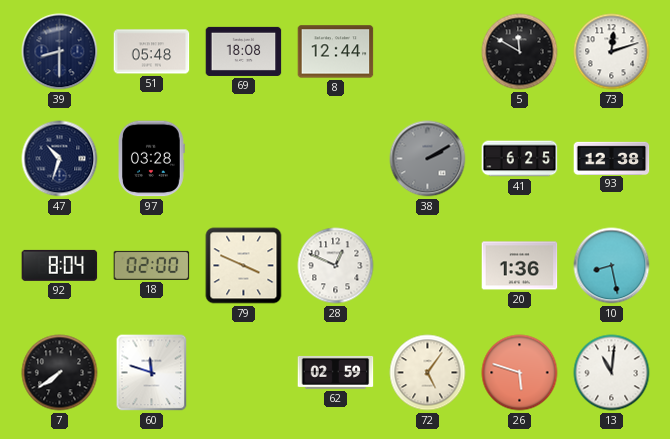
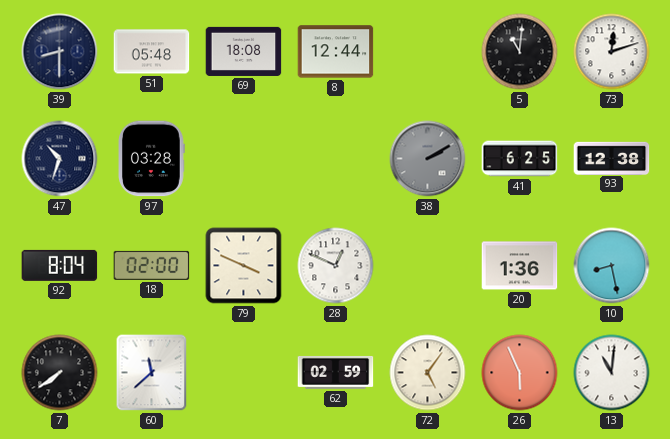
5: 11:50 -> 11:01 (520, 52)
60: 11:48 -> 11:38 (152, 373)
26: 5:48 -> 5:56 (520, 373)
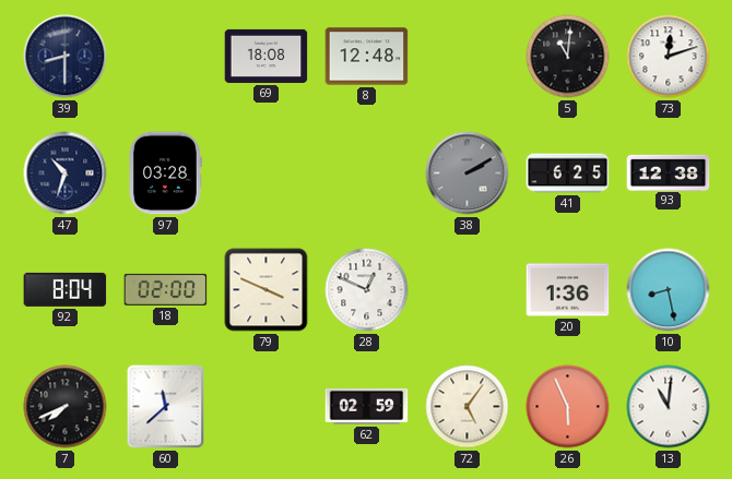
51: 05:48 -> none (152, 52)
8: 12:44 -> 12:48 (367, 57)
7: 7:39 -> 7:41 (66, 407)
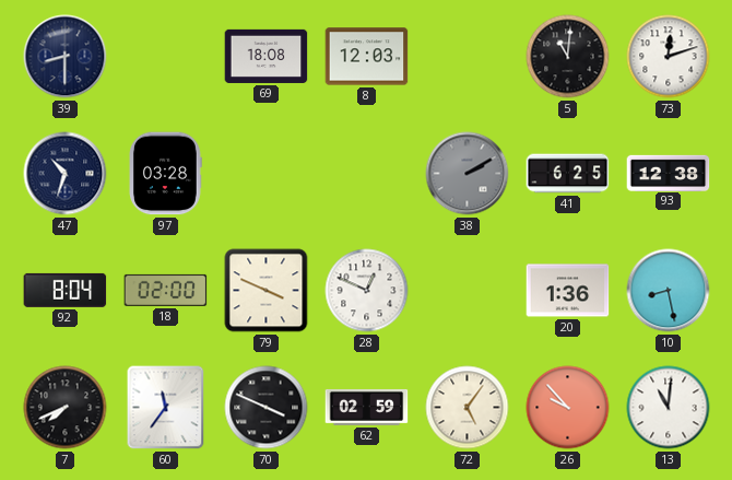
8: 12:48 -> 12:03 (367, 57)
60: 11:38 -> 11:36 (166, 408)
70: none -> 3:49 (267, 408)
26: 5:56 -> 9:53 (568, 408)
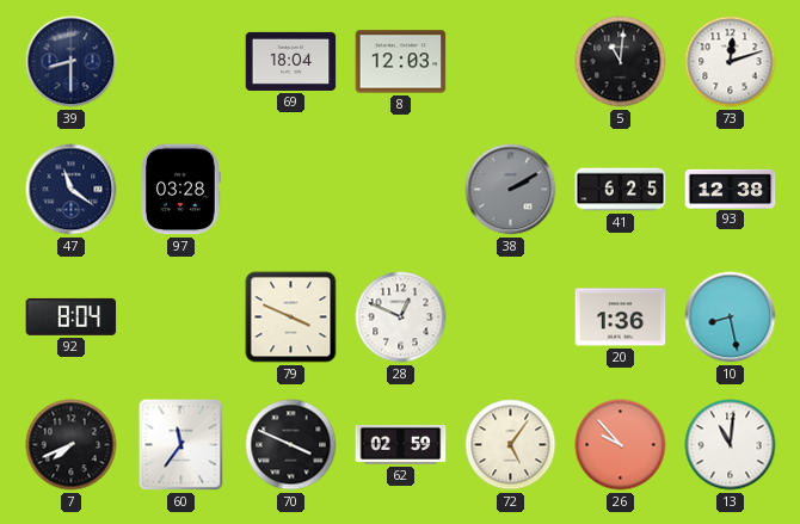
69: 18:08 -> 18:04 (291, 61)
47: 10:33 -> 11:21 (72, 190)
18: 02:00 -> none (166, 290)
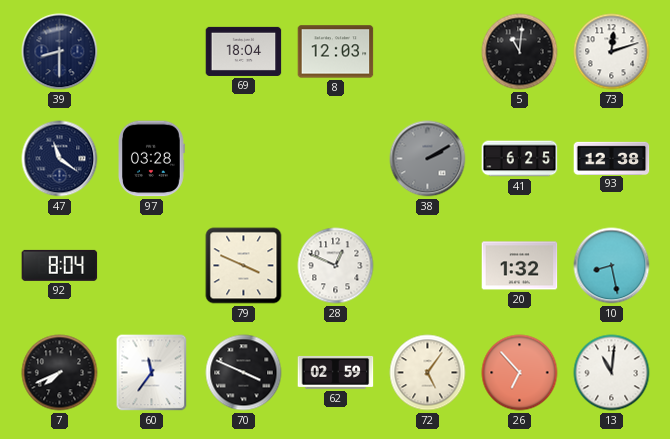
20: 1:36 -> 1:32 (520, 266)
26: 9:53 -> 6:53 (520, 373)
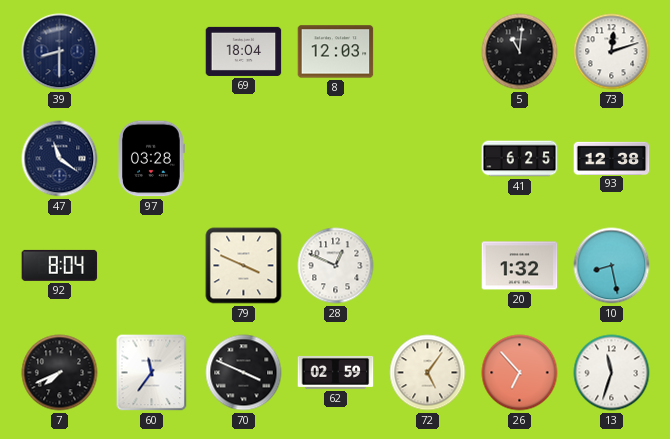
38: 2:10 -> none (428, 159)
13: 11:01 -> 11:33 (612, 373)
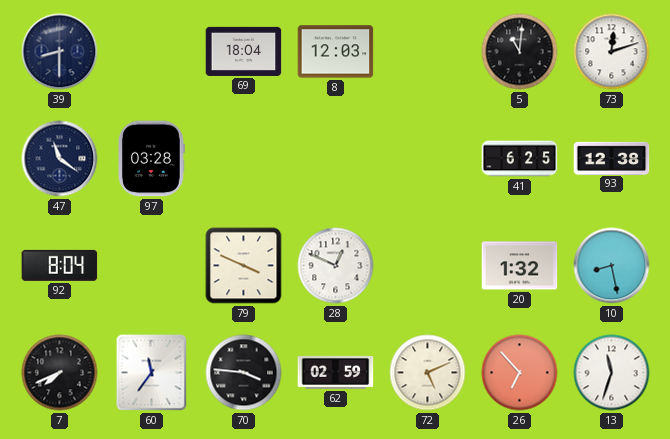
70: 3:49 -> 3:46 (244, 373)
72: 5:06 -> 5:11 (428, 373)
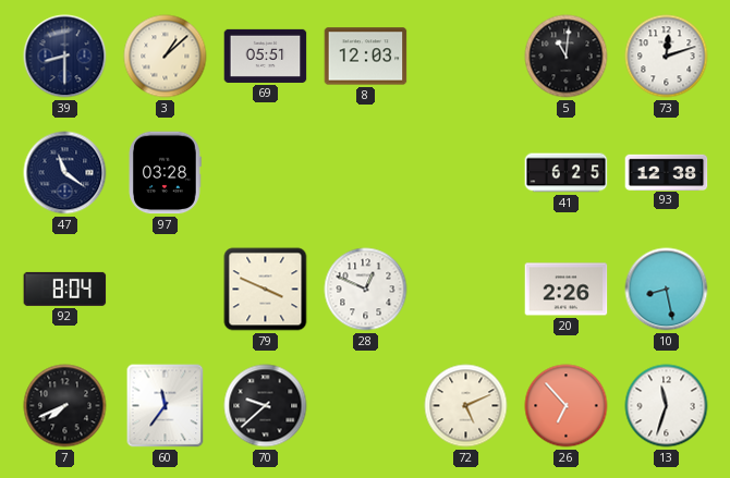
3: none -> 1:08 (166, 57)
69: 18:04 -> 05:51 (266, 56)
20: 1:32 -> 2:26 (567, 290)
70: 3:46 -> 9:38 (266, 406)
62: 02:59 -> none (336, 372)
